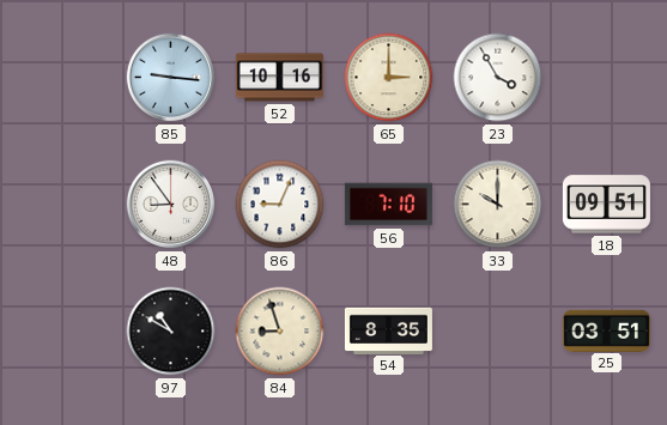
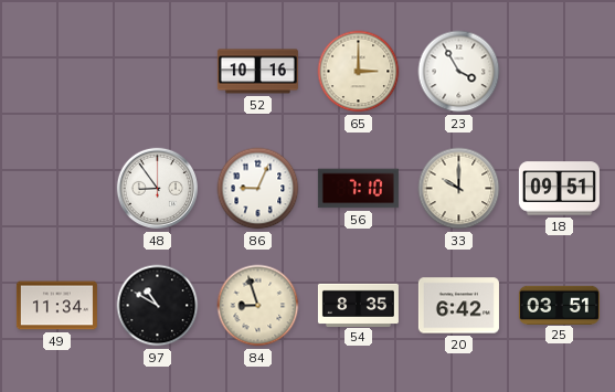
85: 9:16 -> none (171, 78)
49: none -> 11:34 (56, 306)
20: none -> 6:42 (458, 306)
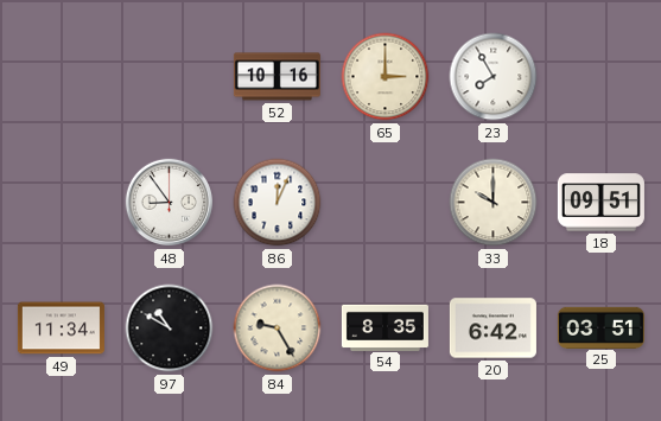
23: 3:55 -> 7:55 (494, 77)
86: 9:04 -> 12:04 (278, 203)
56: 7:10 -> none (358, 189)
84: 8:57 -> 9:25 (278, 328)
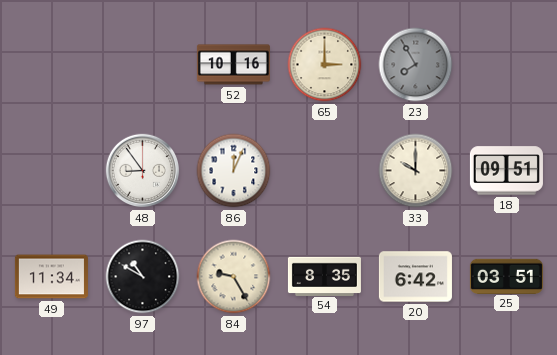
23 dial: white -> grey (416, 65)
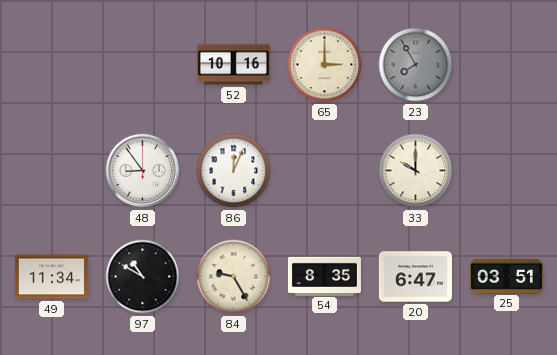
18: 09:51 -> none (506, 171)
20: 6:42 -> 6:47 (415, 277)
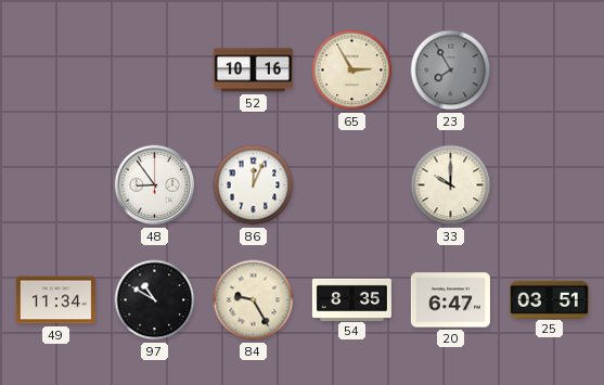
65: 3:00 -> 2:55 (352, 70)
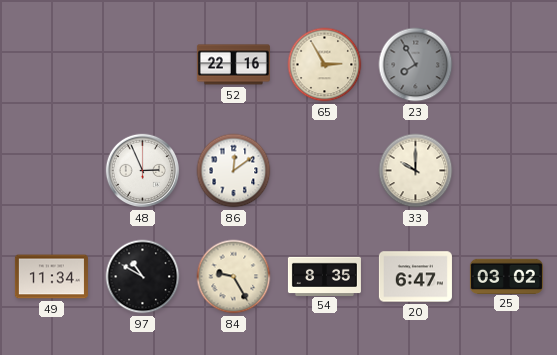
52: 10:16 -> 22:16 (233, 65)
48: 8:54 -> 2:56 (143, 171)
86: 12:04 -> 12:09 (234, 171)
25: 03:51 -> 03:02 (506, 276)
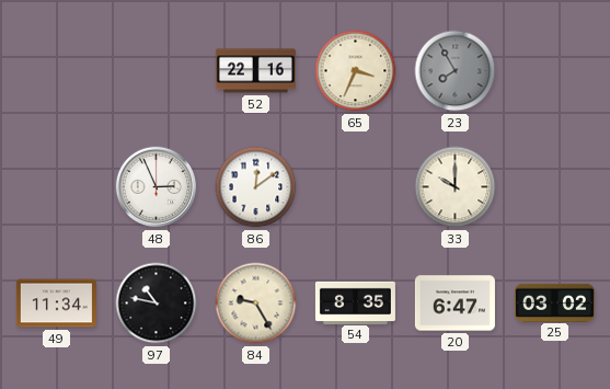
65: 2:55 -> 3:34 (356, 71)
97: 10:50 -> 10:47 (157, 304)
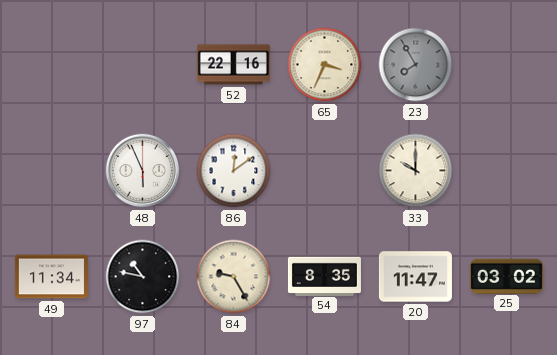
48: 2:56 -> 5:56 (143, 171)
20: 6:47 -> 11:47 (415, 277)
